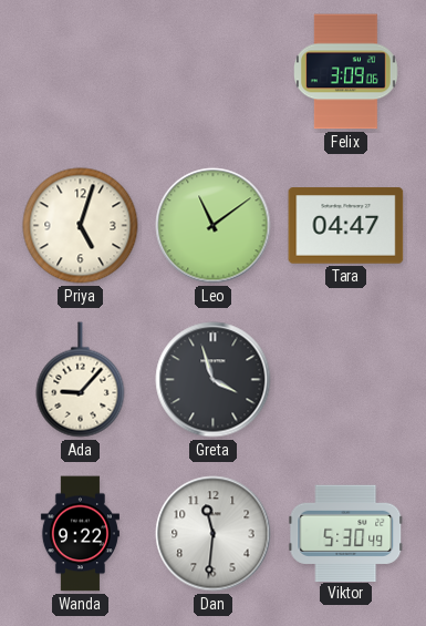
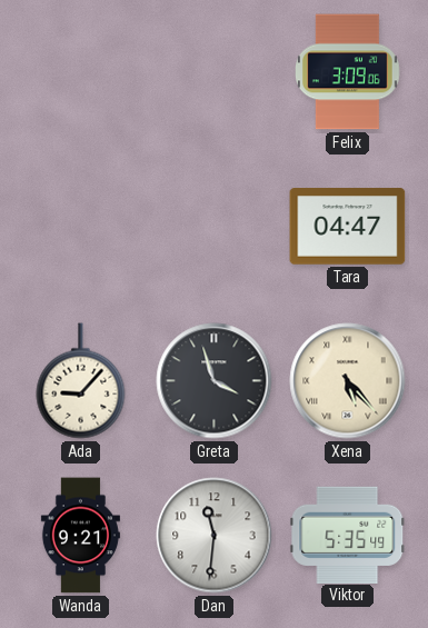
Priya: 5:03 -> none (81, 226)
Leo: 11:09 -> none (214, 226)
Xena: none -> 5:23 (348, 381)
Wanda: 9:22 -> 9:21 (80, 536)
Viktor: 5:30 -> 5:35 (348, 535)
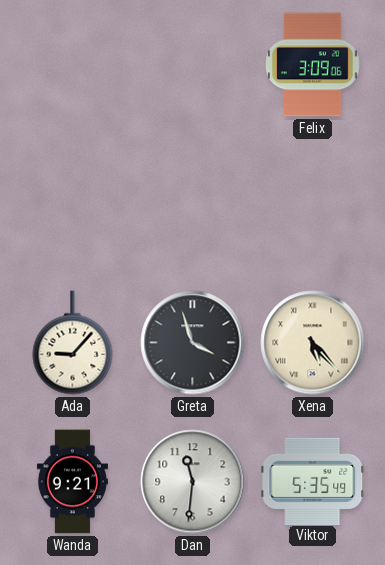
Tara: 04:47 -> none (348, 227)
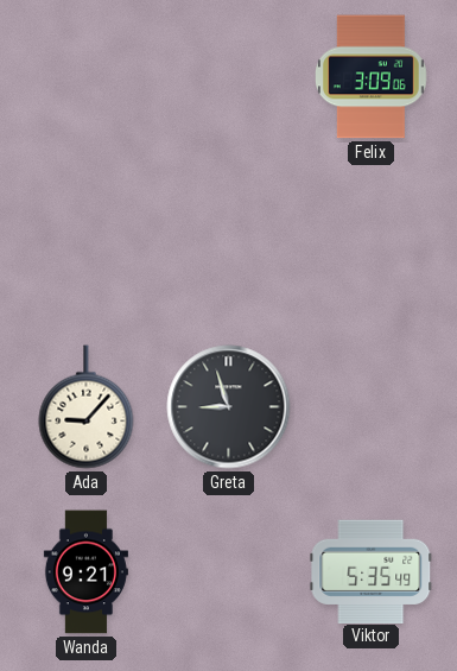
Greta: 3:57 -> 8:57 (229, 407)
Xena: 5:23 -> none (313, 343)
Dan: 11:31 -> none (193, 482)
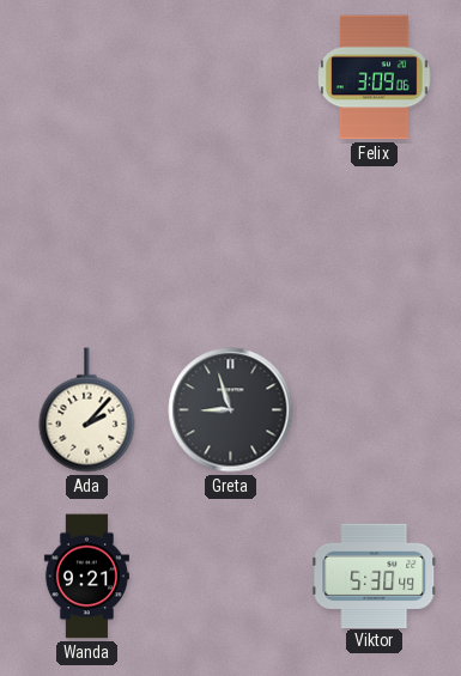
Ada: 9:07 -> 2:07 (87, 410)
Viktor: 5:35 -> 5:30 (375, 575)
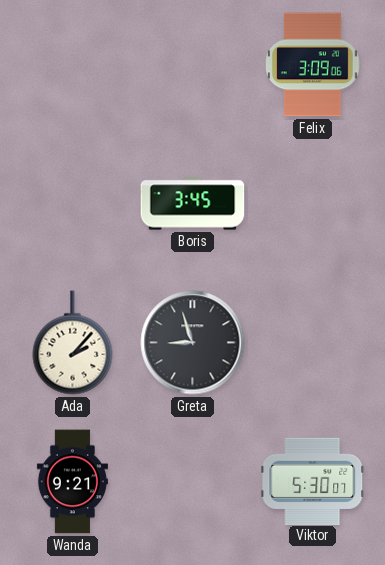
Boris: none -> 3:45 (193, 204)
Viktor: 5:30:49 -> 5:30:07 (313, 481)
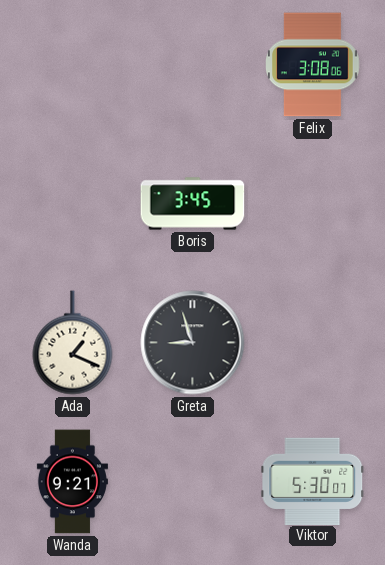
Felix: 3:09 -> 3:08 (313, 65)
Ada: 2:07 -> 1:19 (73, 343)
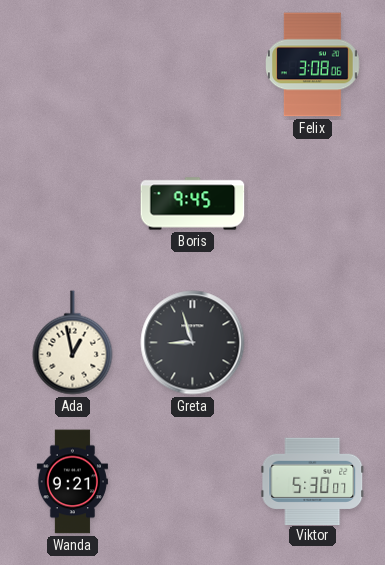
Boris: 3:45 -> 9:45 (193, 204)
Ada: 1:19 -> 12:58 (73, 343)
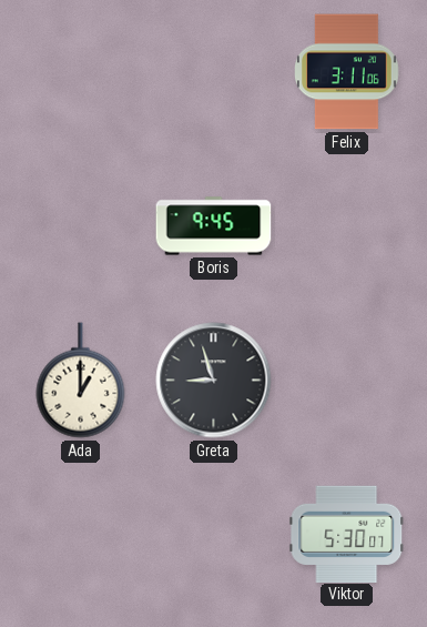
Felix: 3:08 -> 3:11 (347, 72)
Ada: 12:58 -> 1:00 (81, 381)
Wanda: 9:21 -> none (72, 482)
